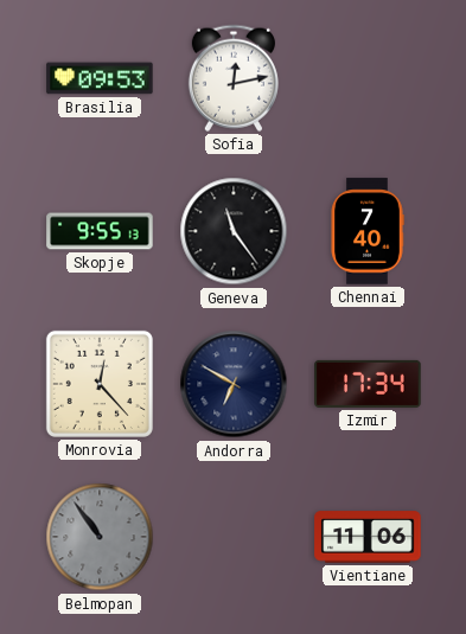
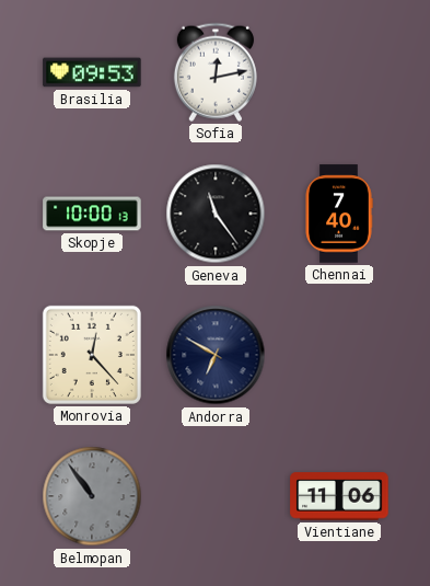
Skopje: 9:55 -> 10:00 (92, 214)
Izmir: 17:34 -> none (368, 384)
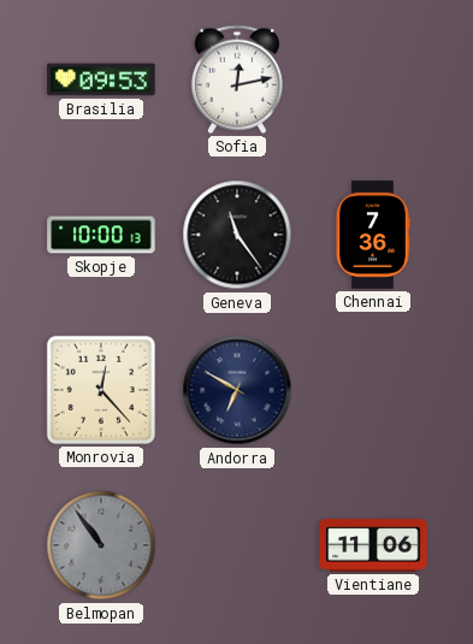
Chennai: 7:40 -> 7:36 (373, 235)
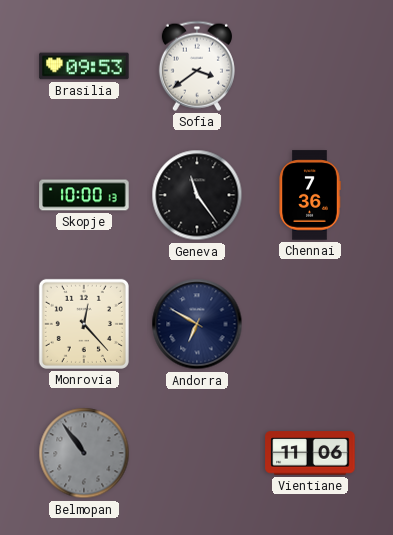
Sofia: 12:13 -> 3:39 (197, 66)
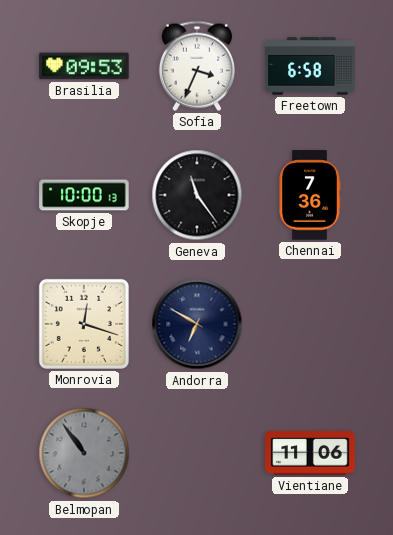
Sofia: 3:39 -> 3:34 (197, 66)
Freetown: none -> 6:58 (310, 66)
Monrovia: 12:23 -> 12:18 (84, 324)
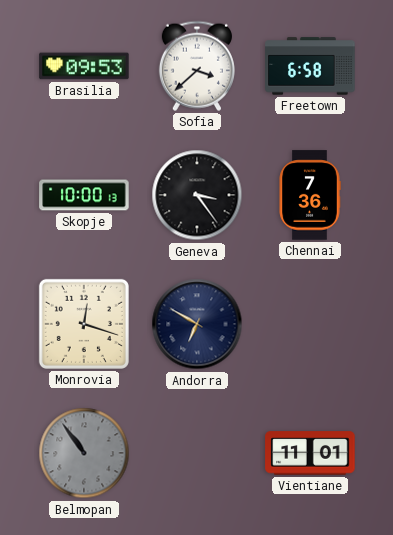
Sofia: 3:34 -> 3:38 (197, 66)
Geneva: 11:24 -> 3:24 (197, 195)
Vientiane: 11:06 -> 11:01 (310, 453)
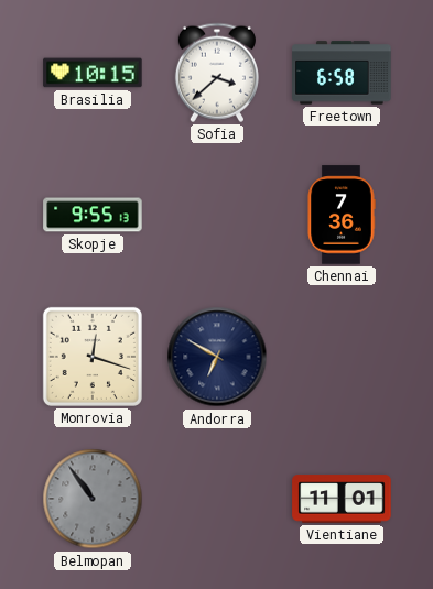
Brasilia: 09:53 -> 10:15 (93, 73)
Skopje: 10:00 -> 9:55 (93, 215)
Geneva: 3:24 -> none (197, 195)
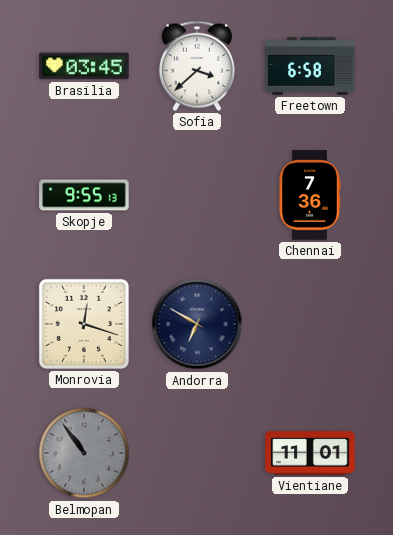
Brasilia: 10:15 -> 03:45 (84, 66)
